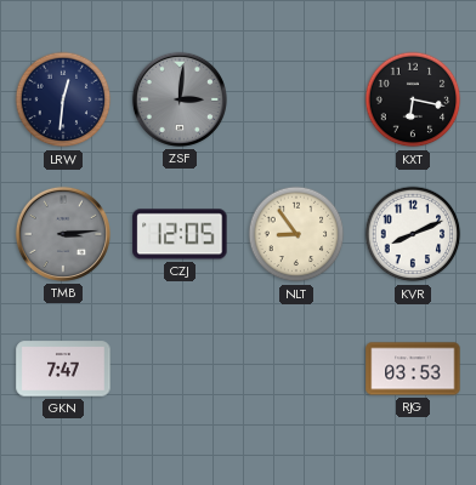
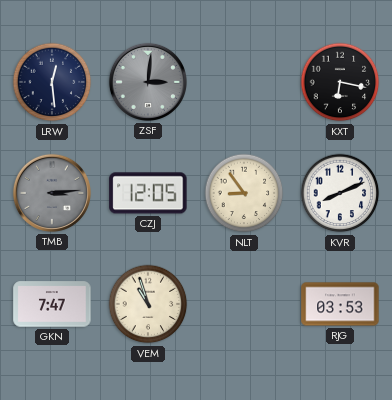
LRW: 12:31 -> 12:29 (52, 82)
VEM: none -> 10:57 (148, 304)
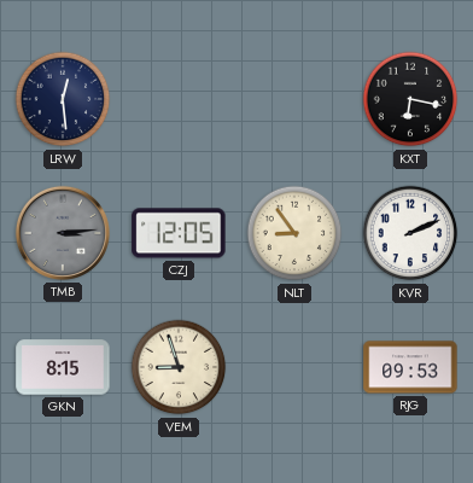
ZSF: 3:01 -> none (148, 82)
KVR: 8:11 -> 2:11 (410, 233)
GKN: 7:47 -> 8:15 (63, 367)
VEM: 10:57 -> 8:57 (179, 367)
RJG: 03:53 -> 09:53 (410, 367)
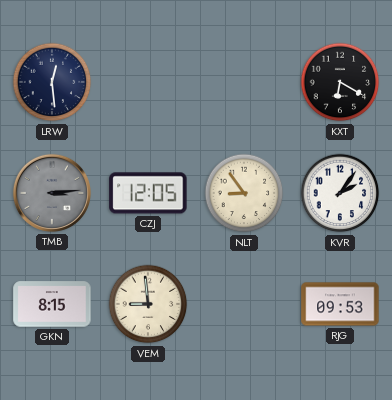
KXT: 6:17 -> 6:20 (340, 82)
KVR: 2:11 -> 2:06 (340, 193)
VEM: 8:57 -> 8:59 (148, 304)
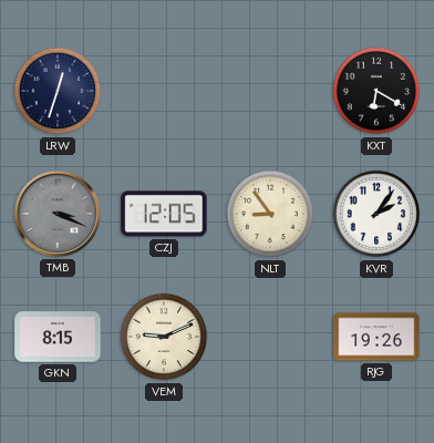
LRW: 12:29 -> 12:33 (58, 91)
TMB: 3:14 -> 3:19 (58, 214)
VEM: 8:59 -> 9:11 (164, 337)
RJG: 09:53 -> 19:26 (376, 337)
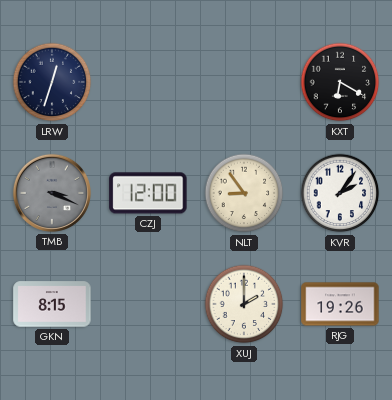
CZJ: 12:05 -> 12:00 (148, 193)
VEM: 9:11 -> none (164, 337)
XUJ: none -> 2:00 (244, 304)
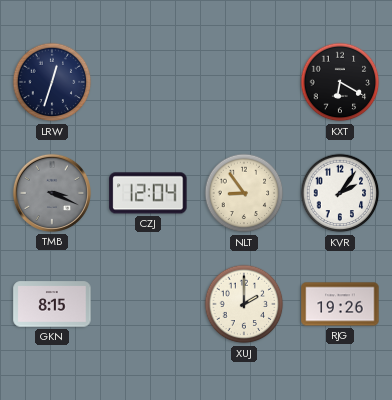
CZJ: 12:00 -> 12:04 (148, 193)
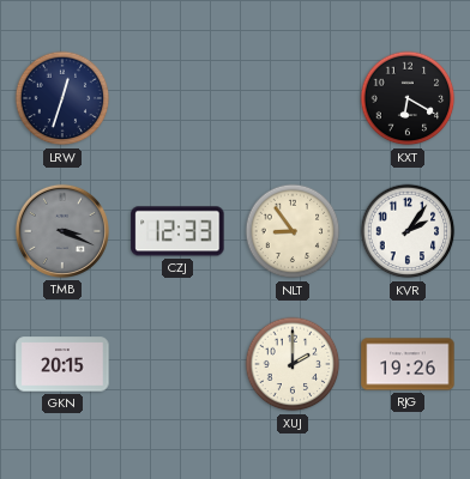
CZJ: 12:04 -> 12:33 (177, 231)
GKN: 8:15 -> 20:15 (62, 364)
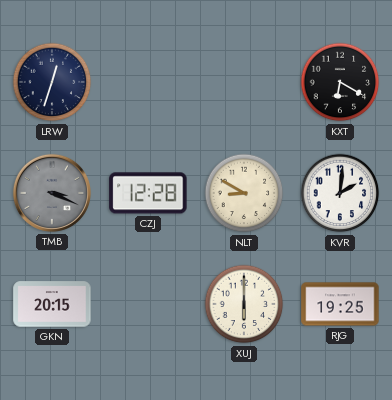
CZJ: 12:33 -> 12:28 (148, 193)
NLT: 8:54 -> 8:50 (244, 193)
KVR: 2:06 -> 2:01 (340, 193)
XUJ: 2:00 -> 6:00 (244, 304)
RJG: 19:26 -> 19:25 (340, 304)
